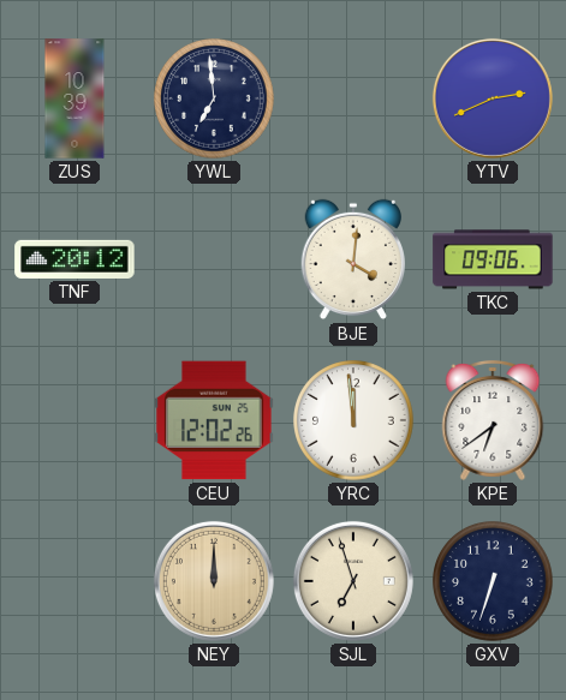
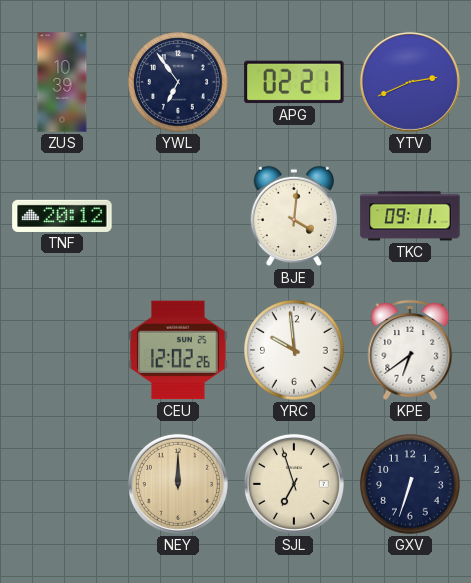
YWL: 6:59 -> 6:54 (178, 82)
APG: none -> 02:21 (294, 82)
TKC: 09:06 -> 09:11 (410, 216)
YRC: 11:59 -> 9:59 (294, 350)
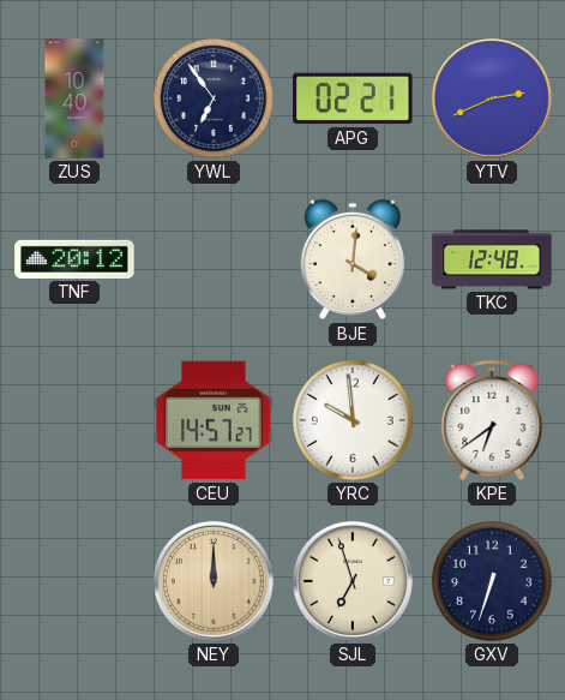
ZUS: 10:39 -> 10:40 (74, 98)
TKC: 09:11 -> 12:48 (492, 259)
CEU: 12:02 -> 14:57 (214, 420)
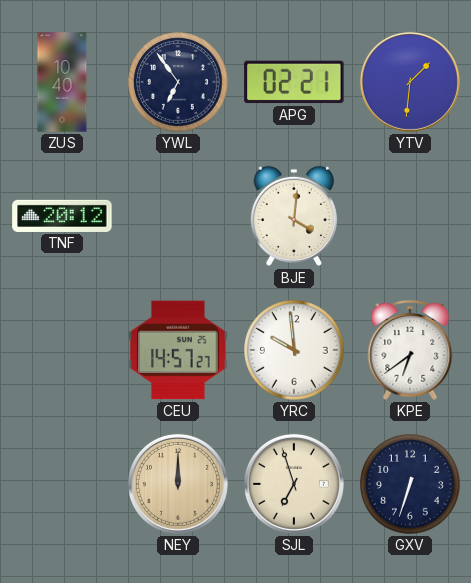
YTV: 2:41 -> 1:31 (410, 82)
TKC: 12:48 -> none (492, 259)
